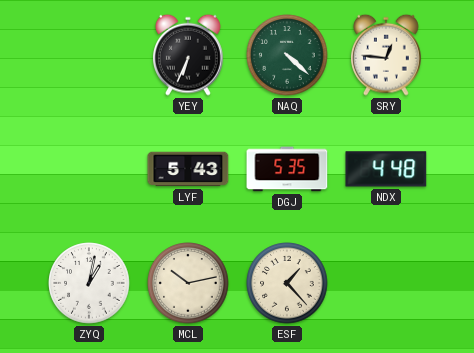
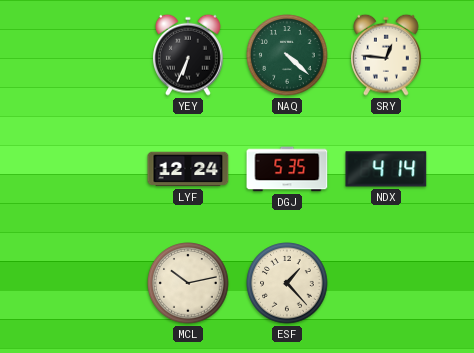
LYF: 5:43 -> 12:24 (188, 169)
NDX: 4:48 -> 4:14 (386, 169)
ZYQ: 1:02 -> none (89, 283)
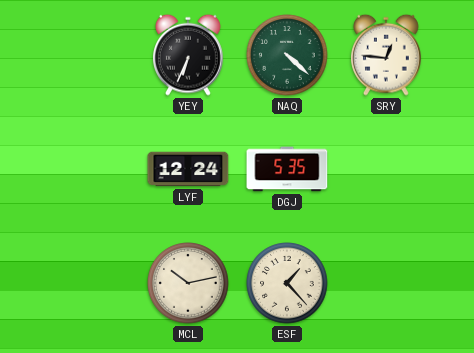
NDX: 4:14 -> none (386, 169)
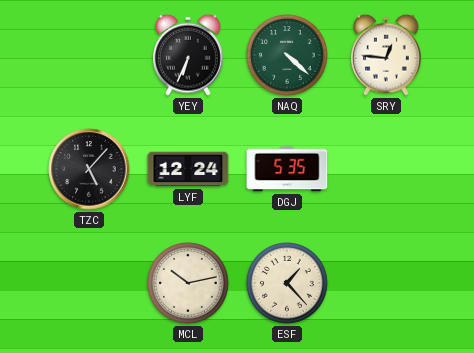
TZC: none -> 5:07 (89, 169)
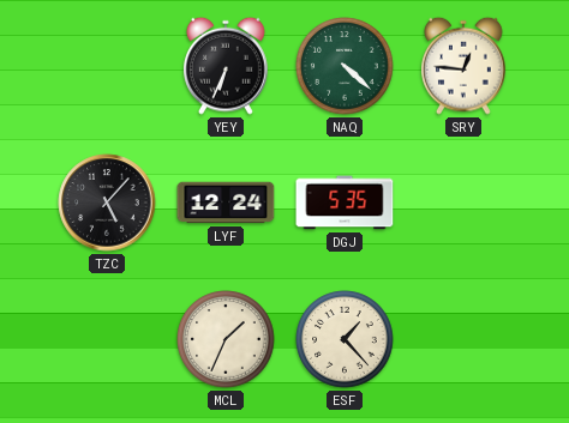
MCL: 10:13 -> 1:34 (226, 339)
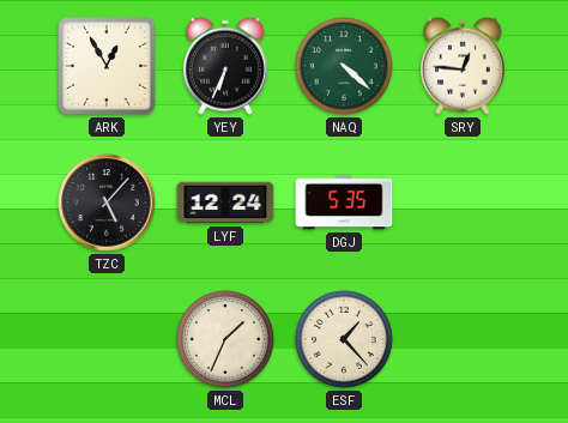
ARK: none -> 12:55 (107, 66)
